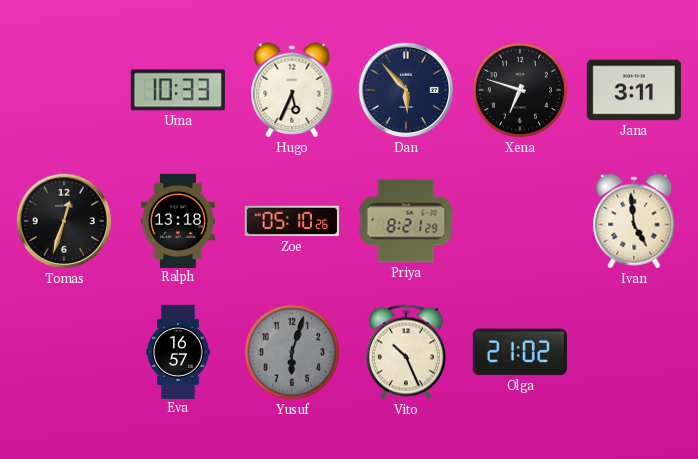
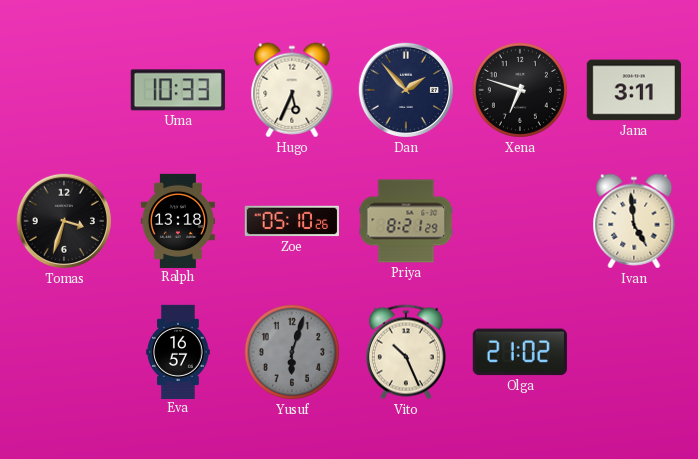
Dan: 5:53 -> 1:53 (406, 90)
Tomas: 12:33 -> 3:33 (64, 221)
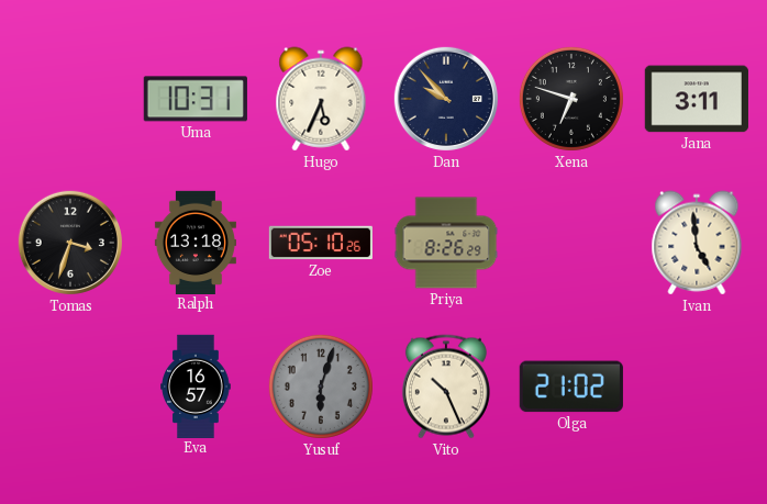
Uma: 10:33 -> 10:31 (196, 99)
Dan: 1:53 -> 9:53 (446, 99)
Priya: 8:21 -> 8:26 (446, 243)
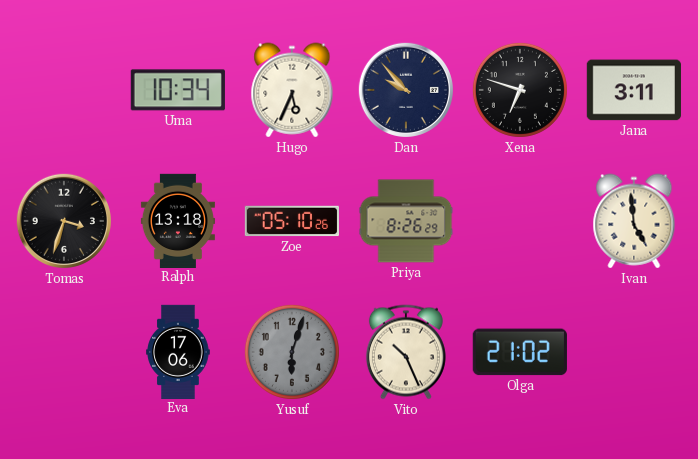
Uma: 10:31 -> 10:34 (178, 90)
Eva: 16:57 -> 17:06 (178, 351)
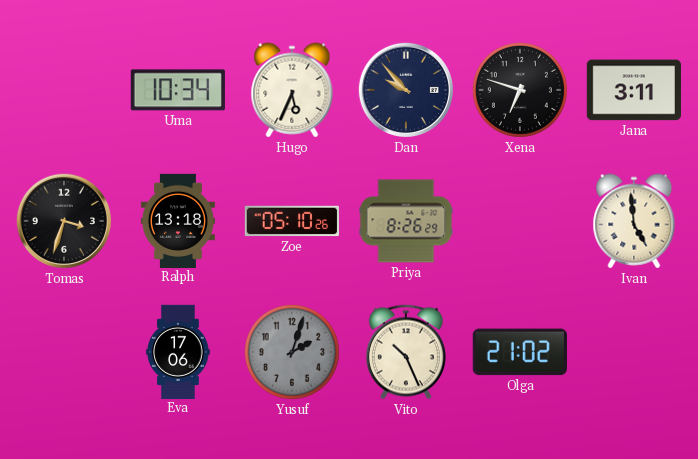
Yusuf: 6:03 -> 2:03 (292, 352)
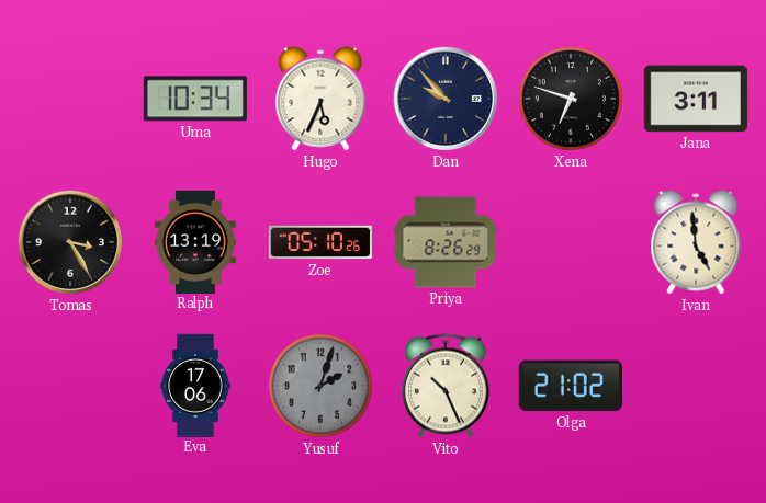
Tomas: 3:33 -> 3:25 (70, 242)
Ralph: 13:18 -> 13:19 (195, 241)
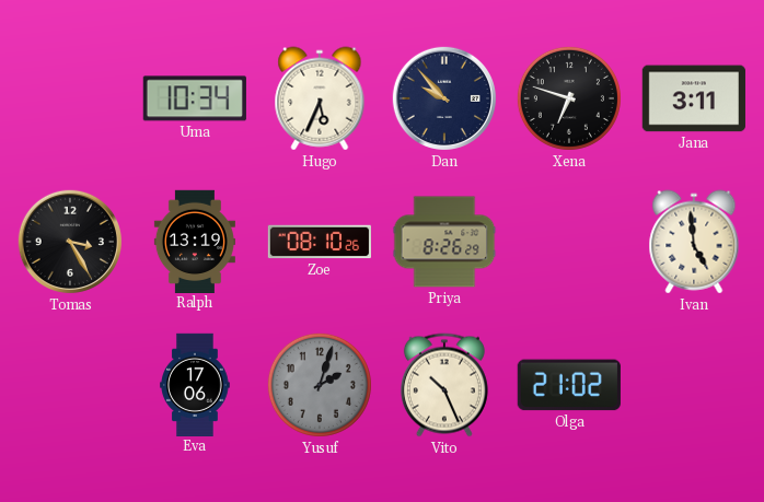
Zoe: 05:10 -> 08:10 (319, 242)
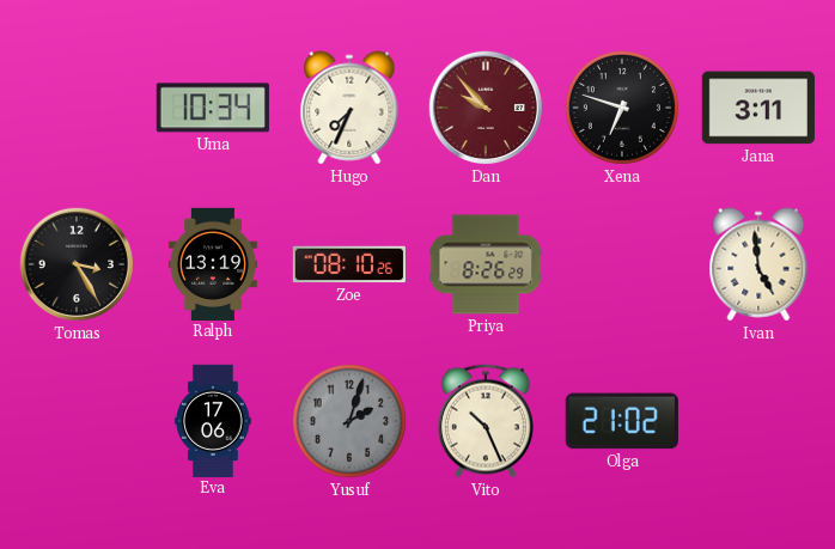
Hugo: 5:34 -> 7:34 (349, 108)
Dan dial: navy -> burgundy (486, 108)
